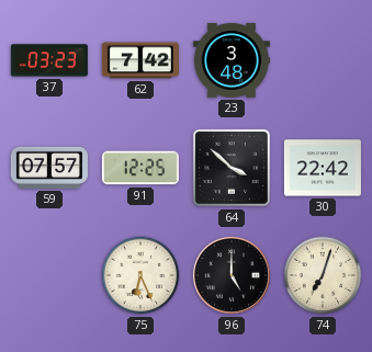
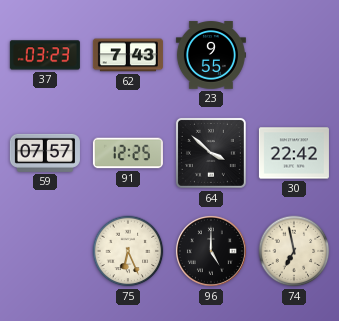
62: 7:42 -> 7:43 (128, 55)
23: 3:48 -> 9:55 (211, 55)
74: 7:03 -> 6:58 (294, 251)
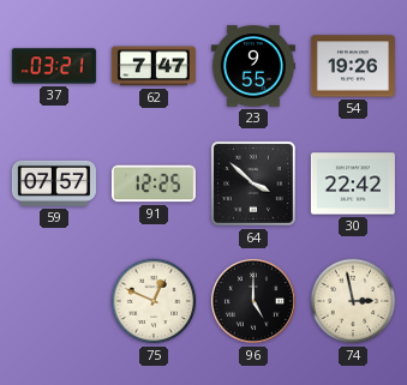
37: 03:23 -> 03:21 (54, 66)
62: 7:43 -> 7:47 (154, 66)
54: none -> 19:26 (353, 66)
75: 6:26 -> 12:49 (154, 301)
74: 6:58 -> 2:58 (353, 301)
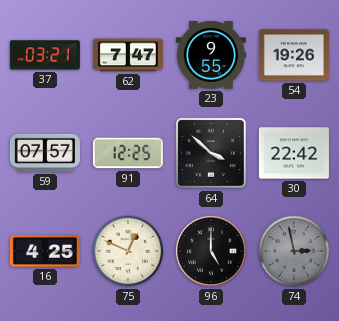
16: none -> 4:25 (45, 252)
74 dial: cream -> grey (294, 251)
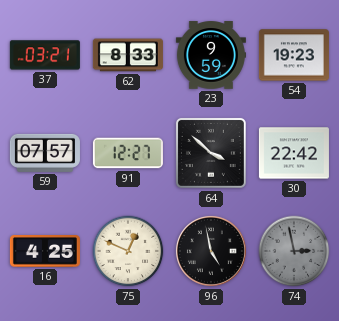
62: 7:47 -> 8:33 (128, 55)
23: 9:55 -> 9:59 (211, 55)
54: 19:26 -> 19:23 (294, 55)
91: 12:25 -> 12:27 (128, 153)
96: 5:00 -> 4:58 (211, 251)
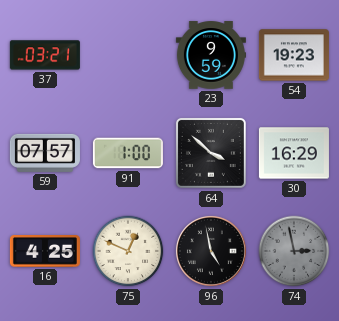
62: 8:33 -> none (128, 55)
91: 12:27 -> 1:00 (128, 153)
30: 22:42 -> 16:29 (294, 153)
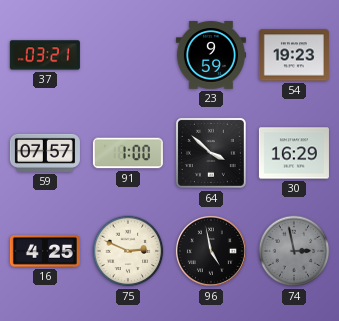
75: 12:49 -> 2:49 (128, 251)
